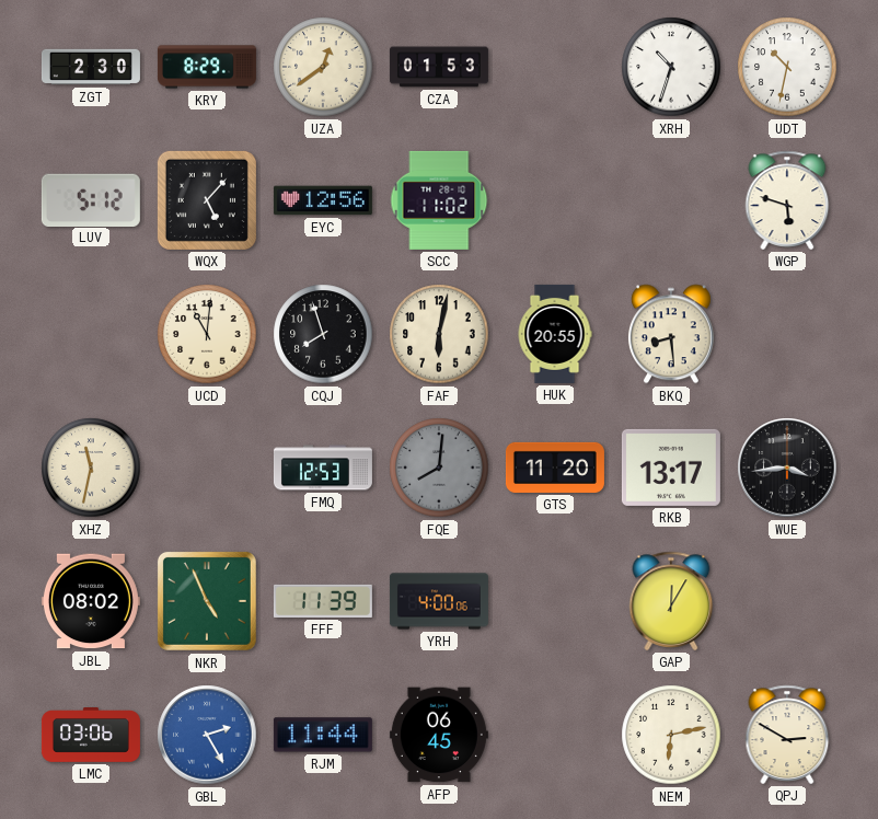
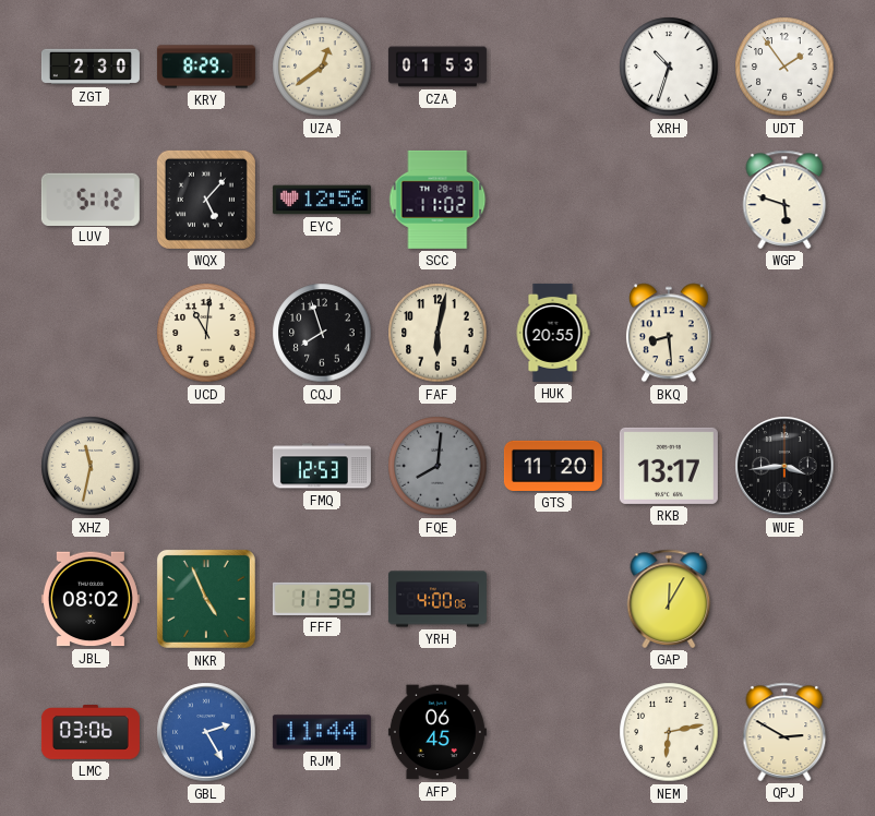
UDT: 10:32 -> 1:54 (784, 67)
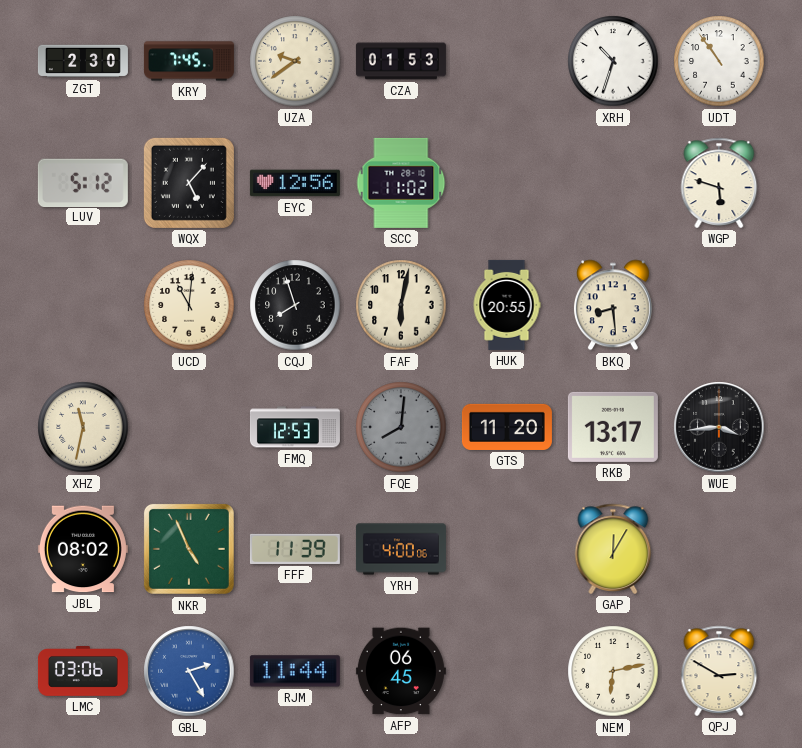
KRY: 8:29 -> 7:45 (189, 61)
UZA: 12:39 -> 9:39 (295, 61)
UDT: 1:54 -> 10:54 (719, 61)
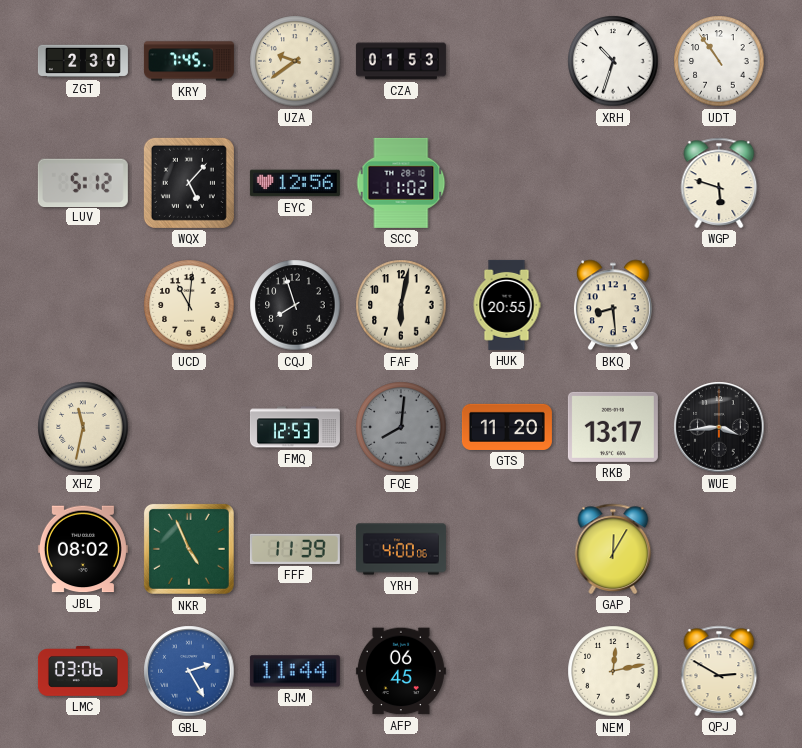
NEM: 6:13 -> 12:13 (613, 671)
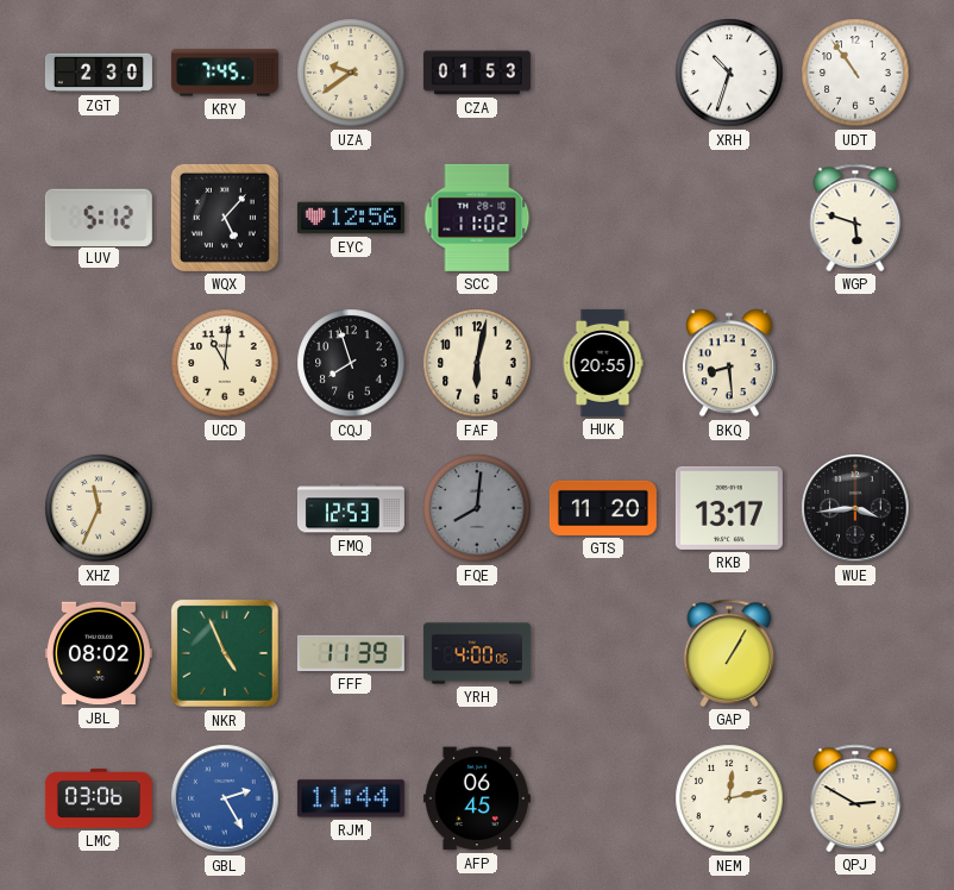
XHZ: 11:32 -> 11:34 (99, 508)
GAP: 12:05 -> 1:05 (729, 653)
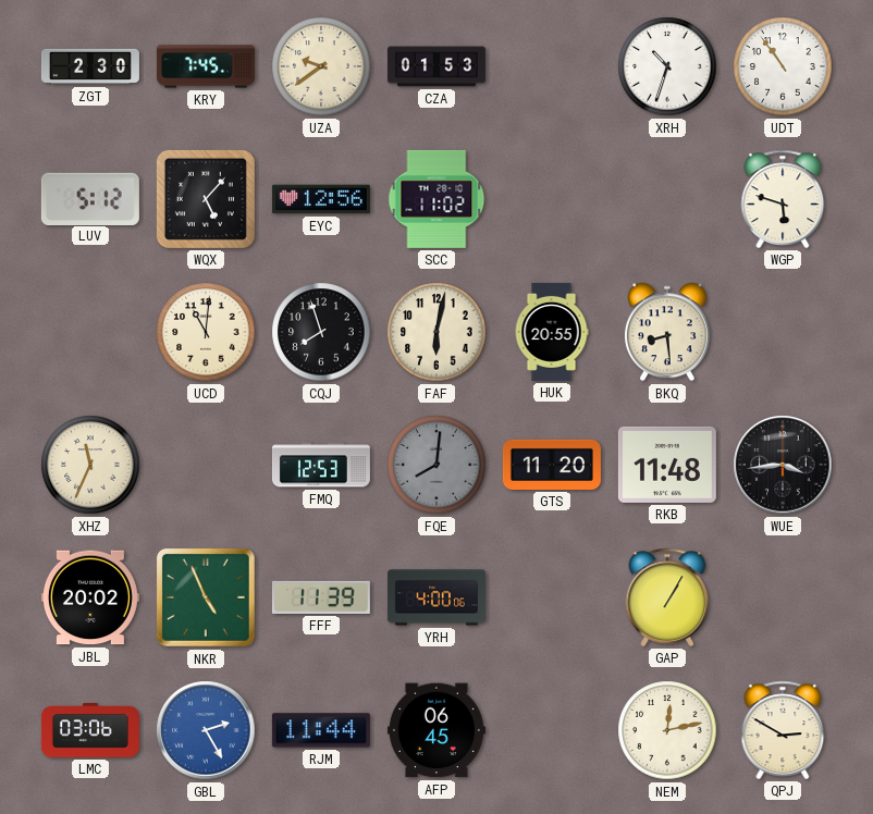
RKB: 13:17 -> 11:48 (667, 465)
JBL: 08:02 -> 20:02 (90, 597)
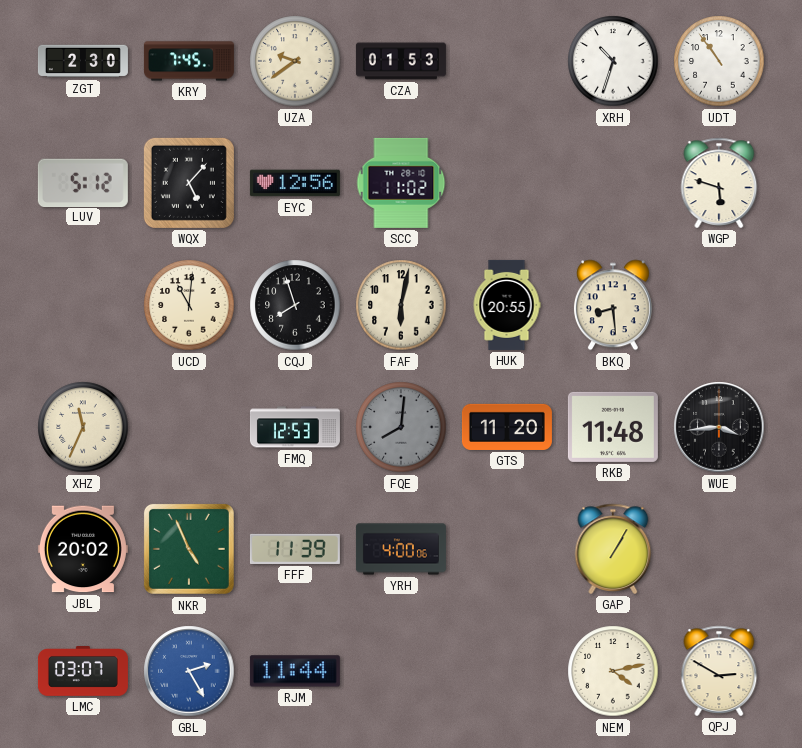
LMC: 03:06 -> 03:07 (83, 672)
AFP: 06:45 -> none (436, 730)
NEM: 12:13 -> 4:13 (613, 671)
